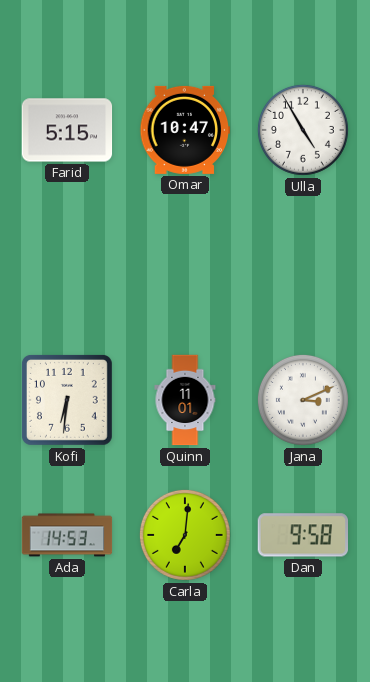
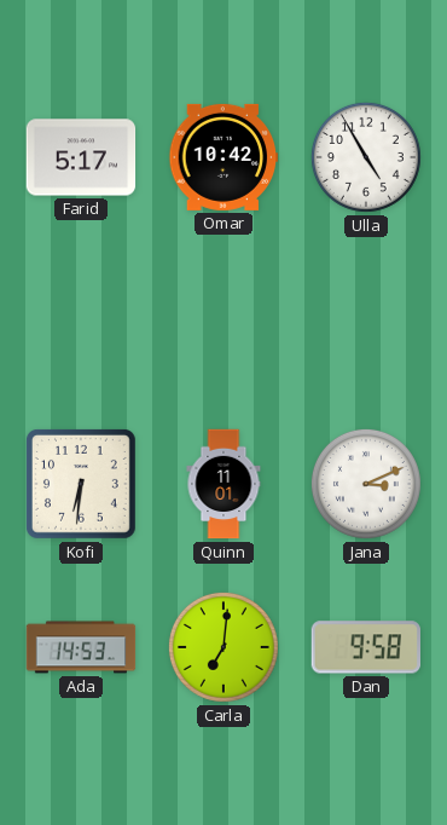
Farid: 5:15 -> 5:17 (81, 157)
Omar: 10:47 -> 10:42 (224, 157)
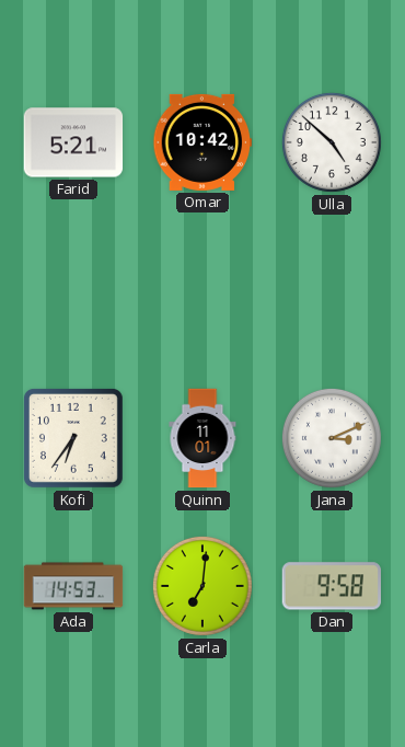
Farid: 5:17 -> 5:21 (73, 142)
Ulla: 4:55 -> 4:52 (332, 142)
Kofi: 6:31 -> 6:36 (73, 438)
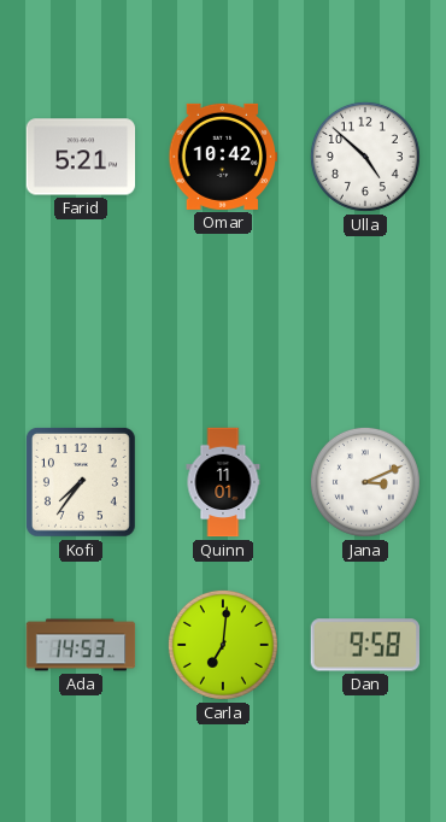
Kofi: 6:36 -> 7:36 (81, 482)
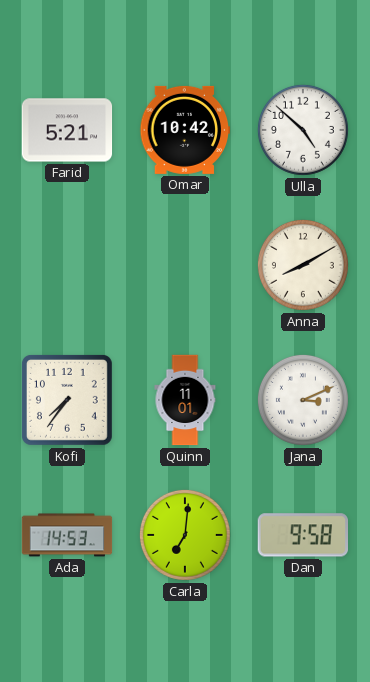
Anna: none -> 8:10 (303, 265)
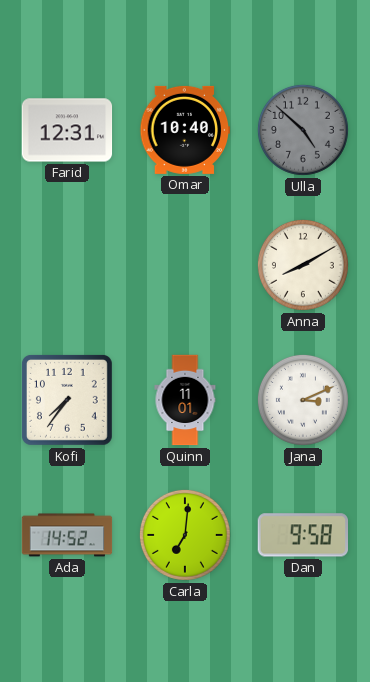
Farid: 5:21 -> 12:31 (67, 130)
Omar: 10:42 -> 10:40 (185, 130)
Ulla dial: white -> grey (303, 130)
Ada: 14:53 -> 14:52 (67, 535)
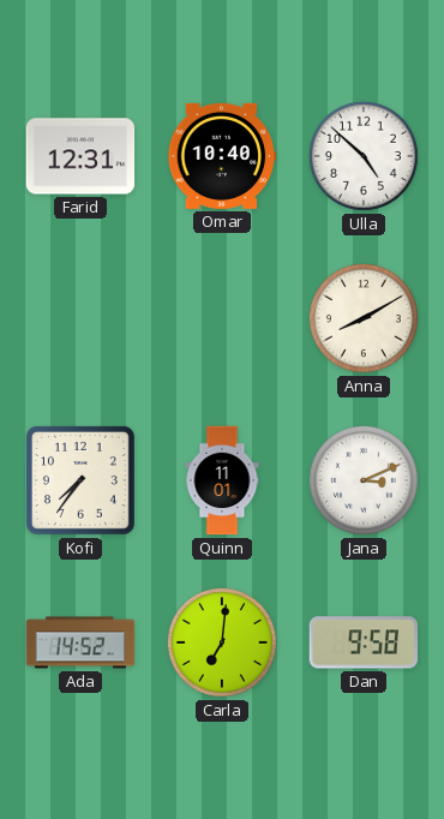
Ulla dial: grey -> white (364, 156)
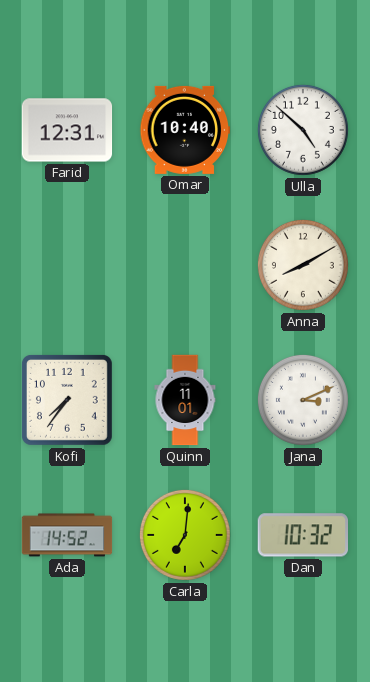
Dan: 9:58 -> 10:32 (302, 535)
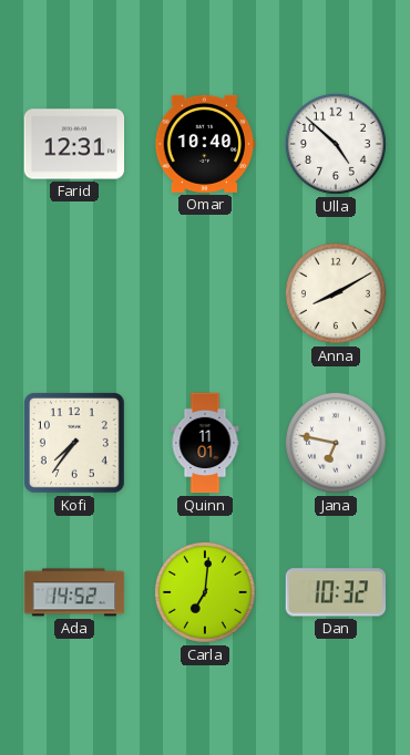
Jana: 3:11 -> 6:47 (336, 443)
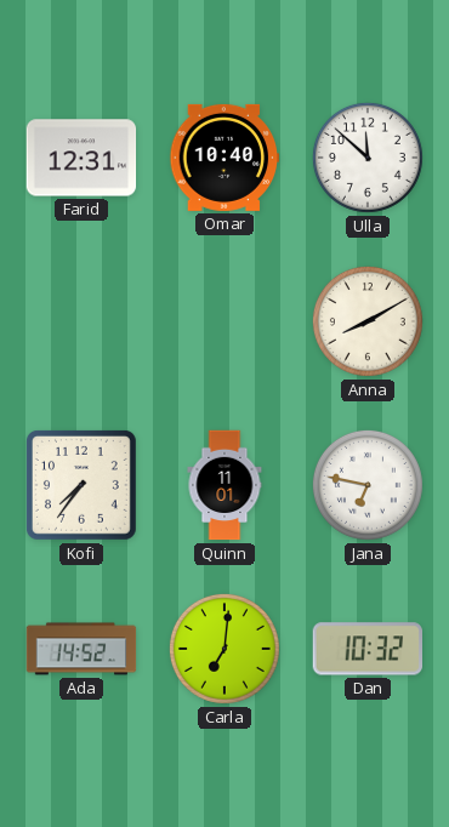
Ulla: 4:52 -> 11:52 (368, 158)
